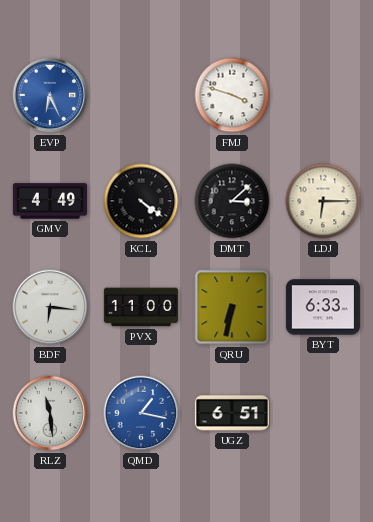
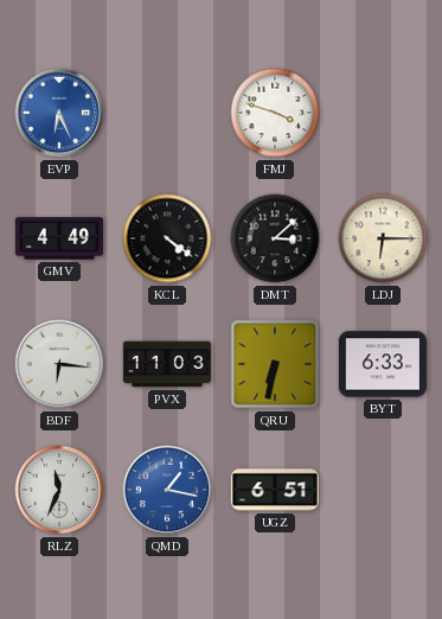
PVX: 11:00 -> 11:03 (167, 364)
RLZ: 11:29 -> 11:34 (59, 490)
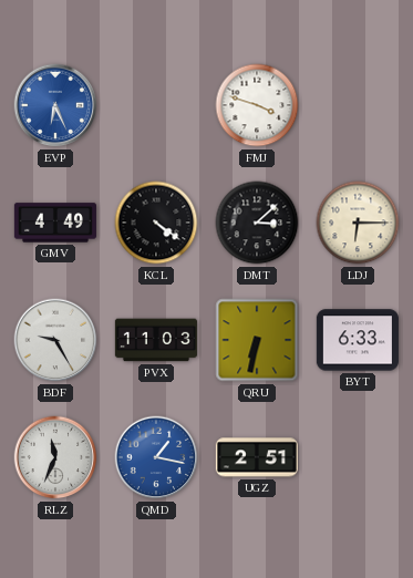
BDF: 6:16 -> 9:25 (55, 340)
UGZ: 6:51 -> 2:51 (257, 457)
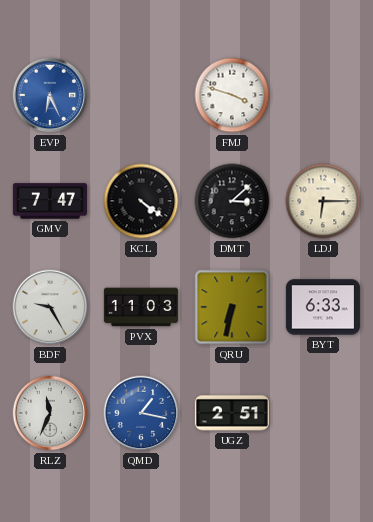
GMV: 4:49 -> 7:47 (50, 201)
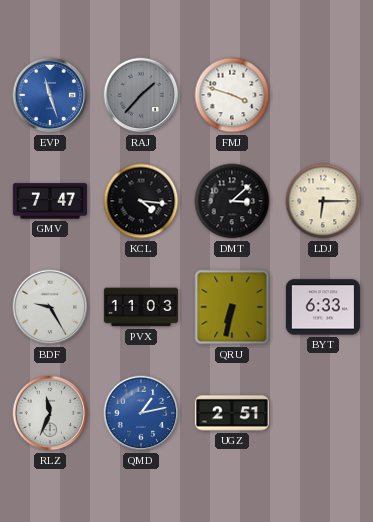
EVP: 6:26 -> 11:27 (50, 95)
RAJ: none -> 1:37 (141, 95)
KCL: 4:21 -> 4:16 (141, 201)
QMD: 1:17 -> 1:13 (141, 413)
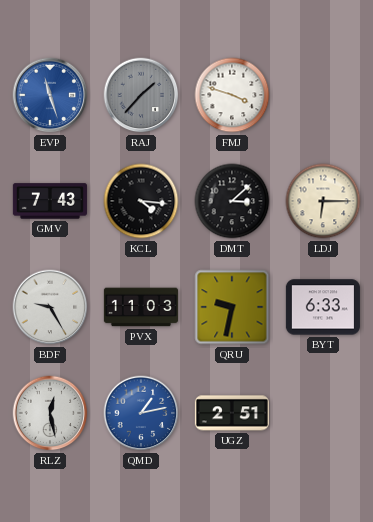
GMV: 7:47 -> 7:43 (50, 201)
QRU: 6:32 -> 9:32 (232, 307)
RLZ: 11:34 -> 12:28 (50, 413)
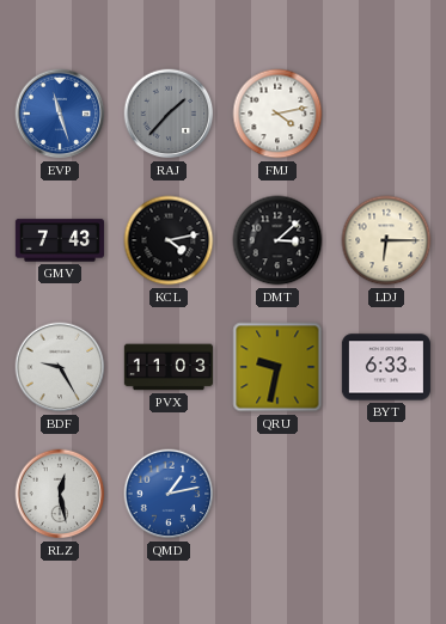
FMJ: 3:48 -> 4:13 (277, 114)
KCL: 4:16 -> 4:13 (169, 240)
UGZ: 2:51 -> none (232, 413)
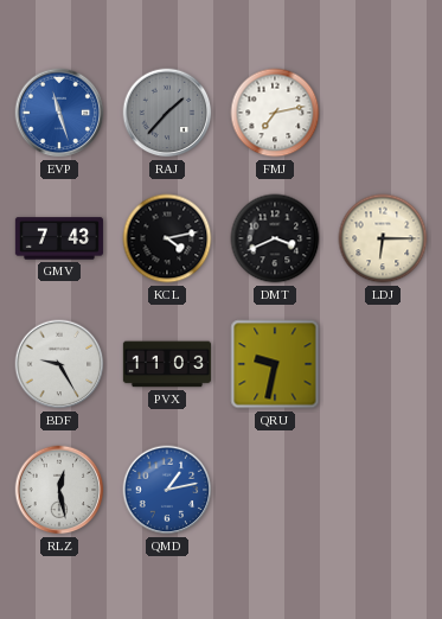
FMJ: 4:13 -> 7:13 (275, 113)
DMT: 3:08 -> 3:41 (275, 238)
BYT: 6:33 -> none (386, 367)
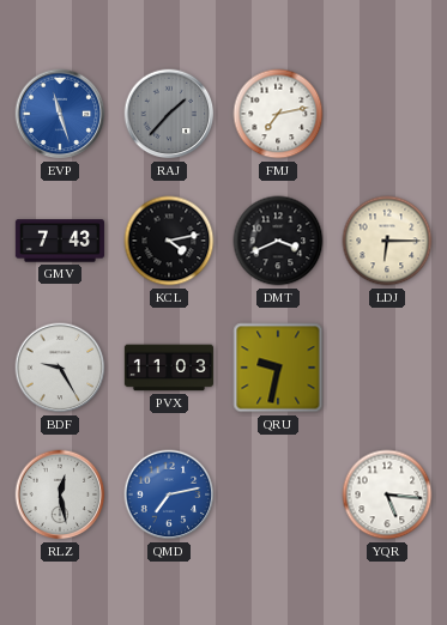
QMD: 1:13 -> 7:13 (169, 494)
YQR: none -> 5:16 (387, 494)
